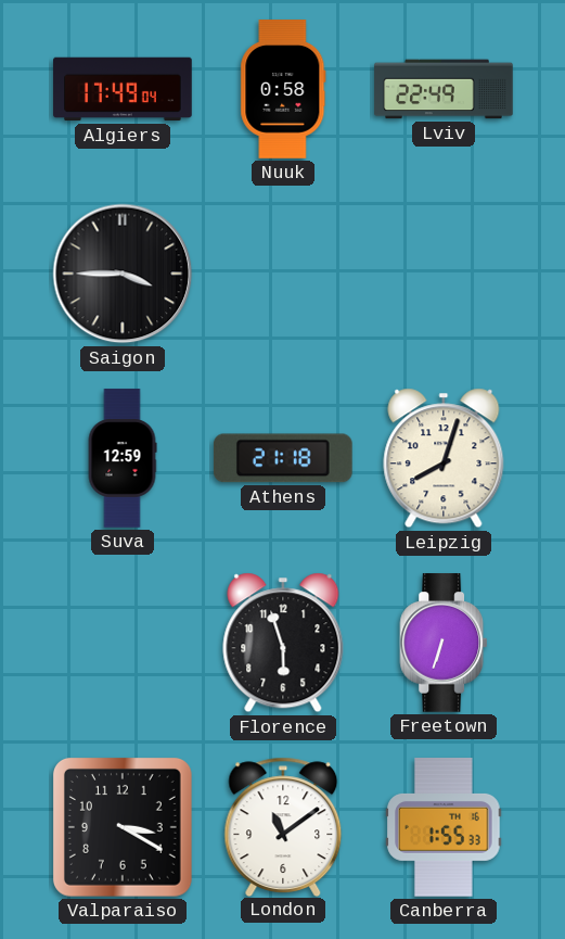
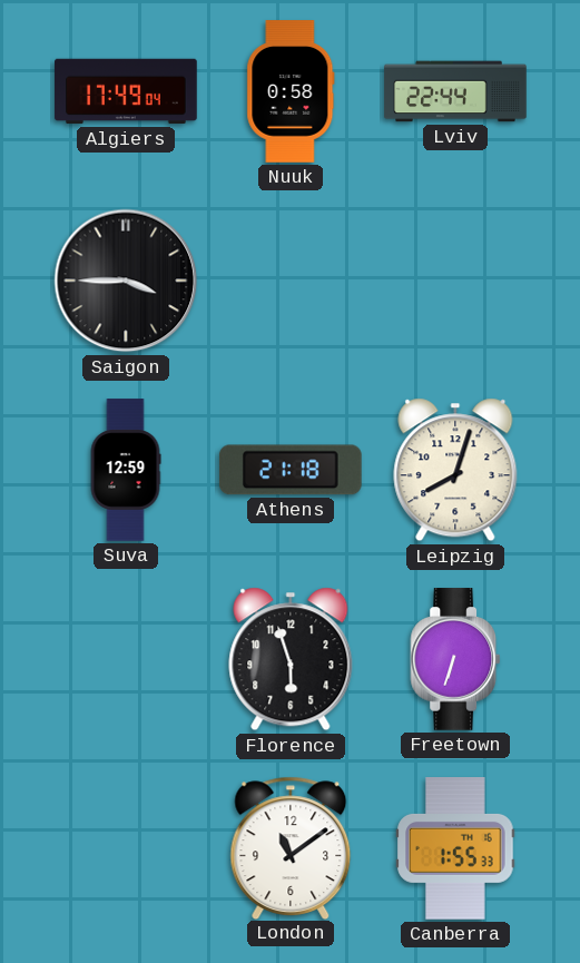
Lviv: 22:49 -> 22:44 (455, 91)
Valparaiso: 3:20 -> none (123, 827)
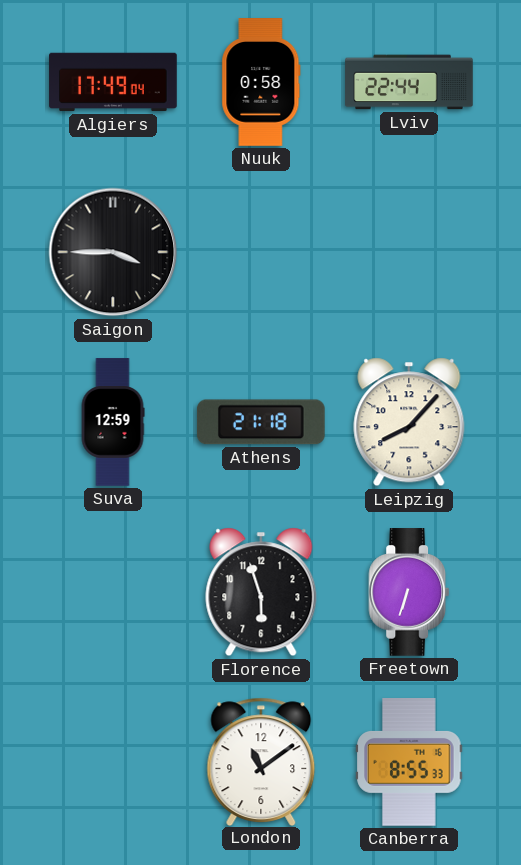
Leipzig: 8:03 -> 8:07 (409, 422)
Canberra: 1:55 -> 8:55 (409, 762)
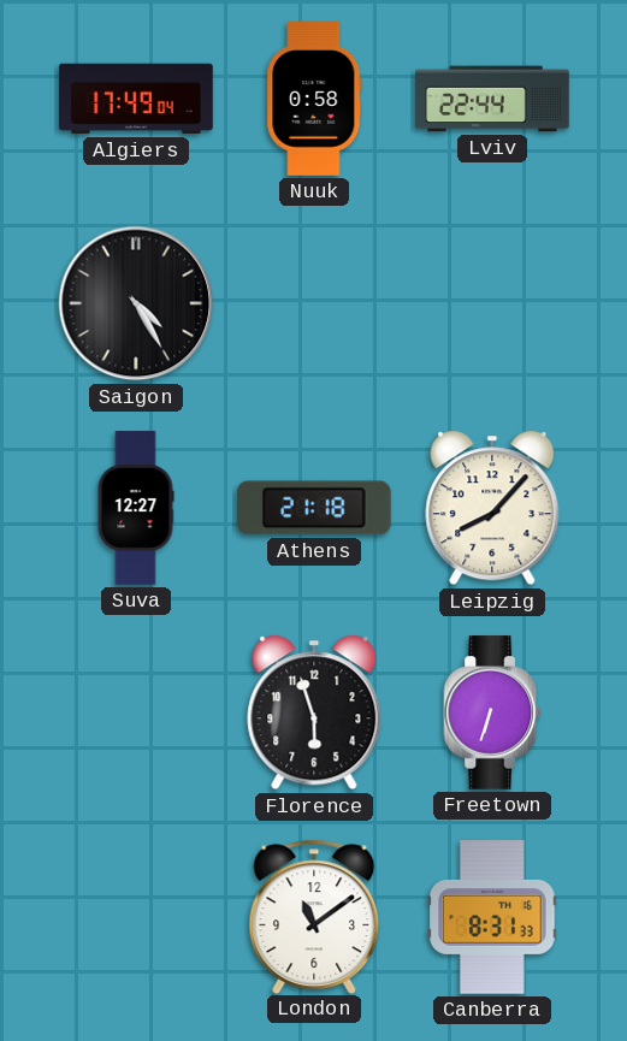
Saigon: 3:45 -> 4:25 (136, 303)
Suva: 12:59 -> 12:27 (136, 508)
Canberra: 8:55 -> 8:31 (492, 917)
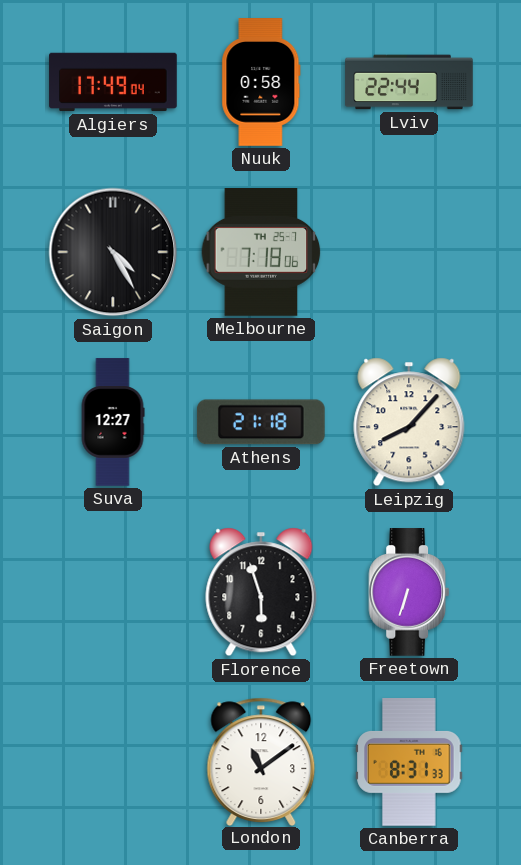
Melbourne: none -> 7:18 (261, 253)
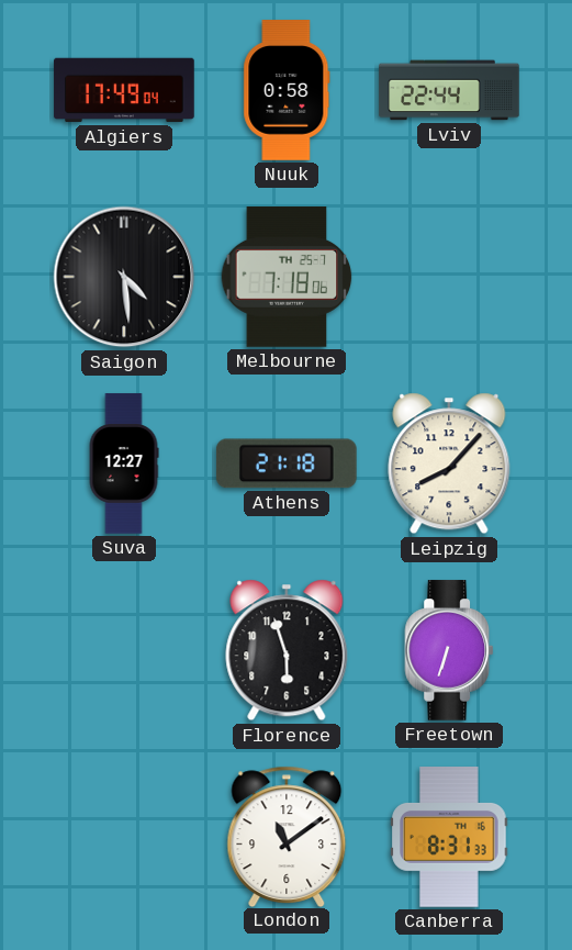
Saigon: 4:25 -> 4:29 (124, 277)
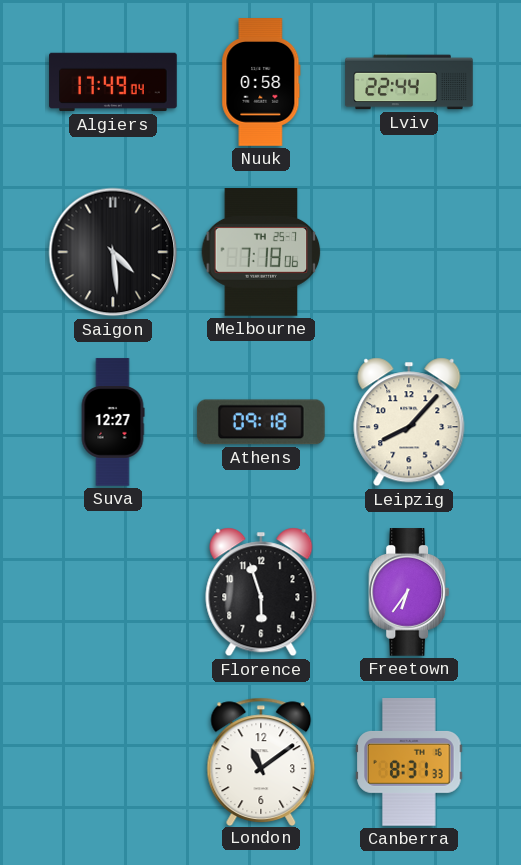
Athens: 21:18 -> 09:18 (261, 422)
Freetown: 6:33 -> 6:36 (409, 592)
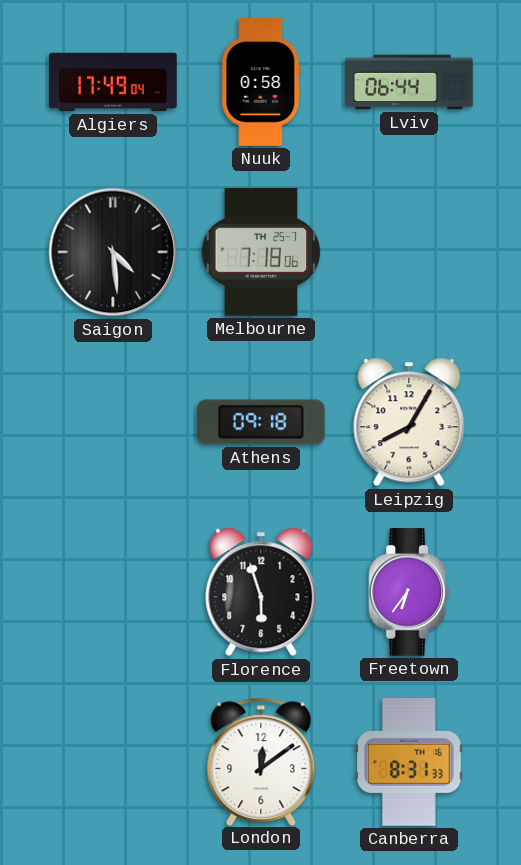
Lviv: 22:44 -> 06:44 (409, 82)
Suva: 12:27 -> none (113, 422)
Leipzig: 8:07 -> 8:05 (409, 422)
London: 11:09 -> 12:09 (261, 761)
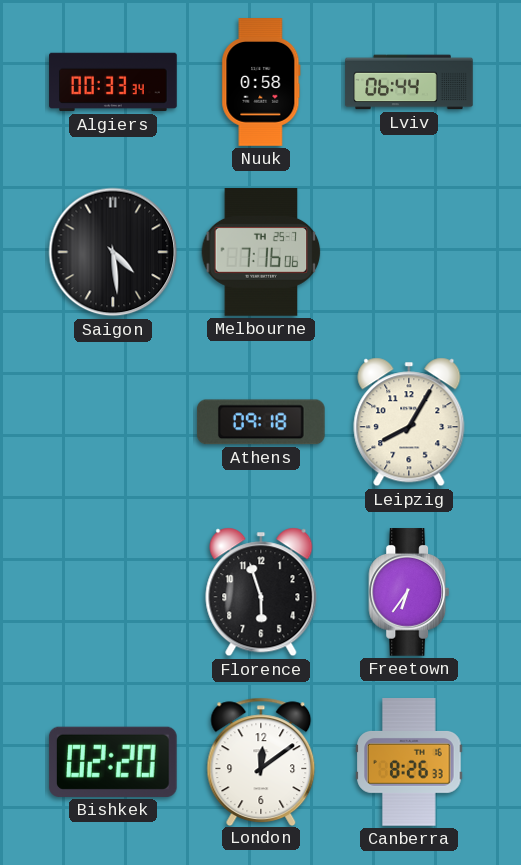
Algiers: 17:49 -> 00:33 (113, 82)
Melbourne: 7:18 -> 7:16 (261, 253)
Bishkek: none -> 02:20 (113, 762)
Canberra: 8:31 -> 8:26 (409, 762)
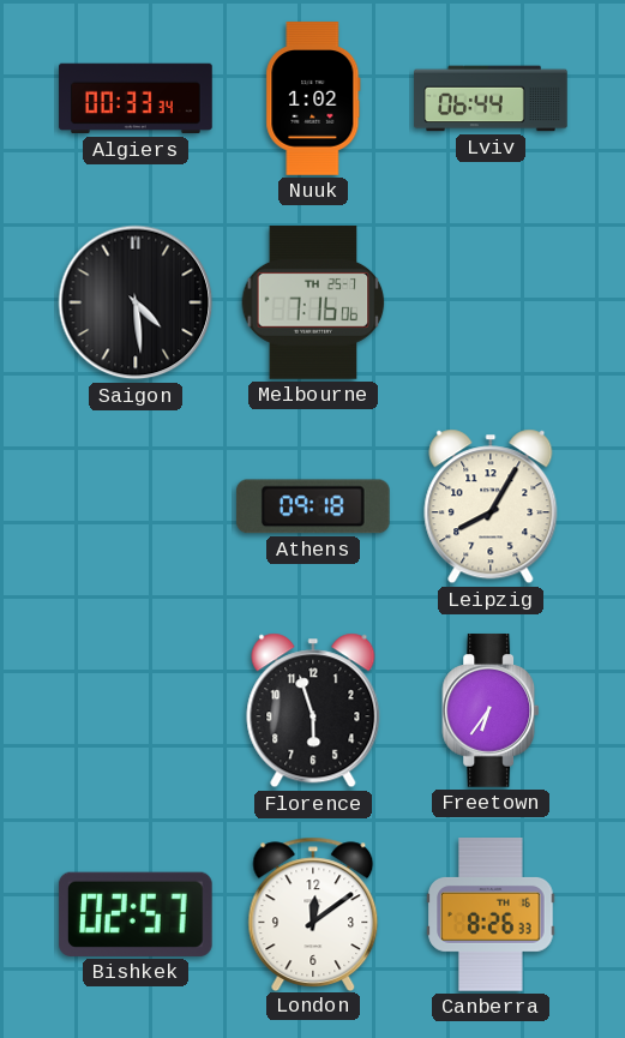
Nuuk: 0:58 -> 1:02 (313, 98)
Bishkek: 02:20 -> 02:57 (136, 914)
